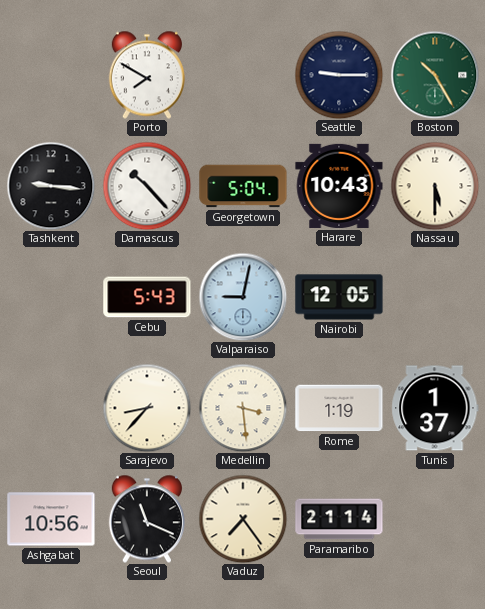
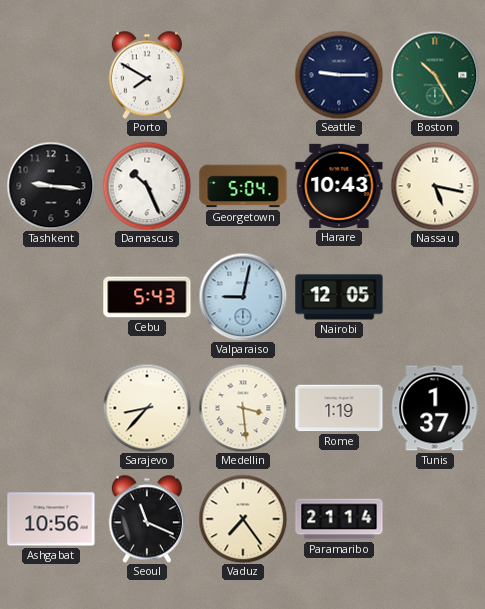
Damascus: 10:23 -> 10:26 (147, 186)
Nassau: 5:30 -> 5:17 (435, 186)
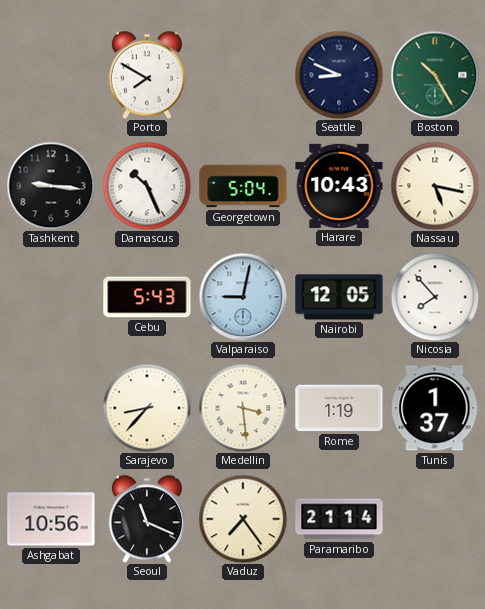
Seattle: 9:15 -> 8:49 (339, 75)
Nicosia: none -> 7:53 (435, 297)
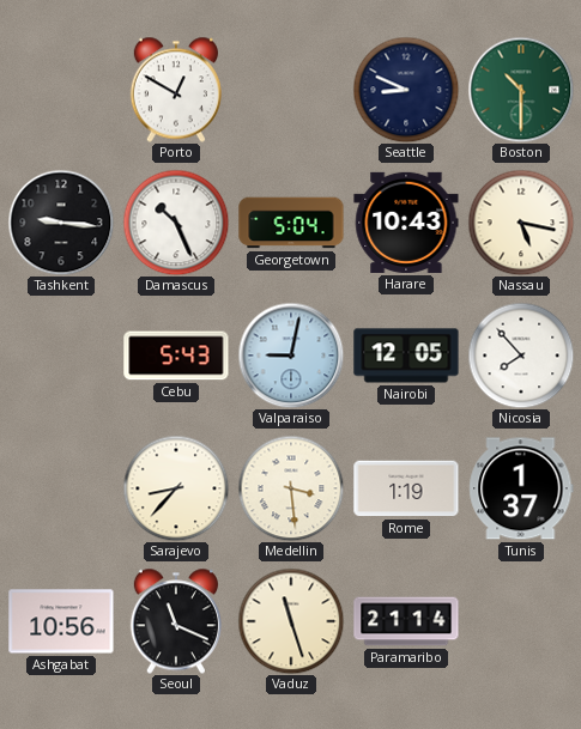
Porto: 7:50 -> 12:50 (175, 90)
Boston: 10:25 -> 10:30 (521, 90)
Vaduz: 7:24 -> 11:27 (291, 621)
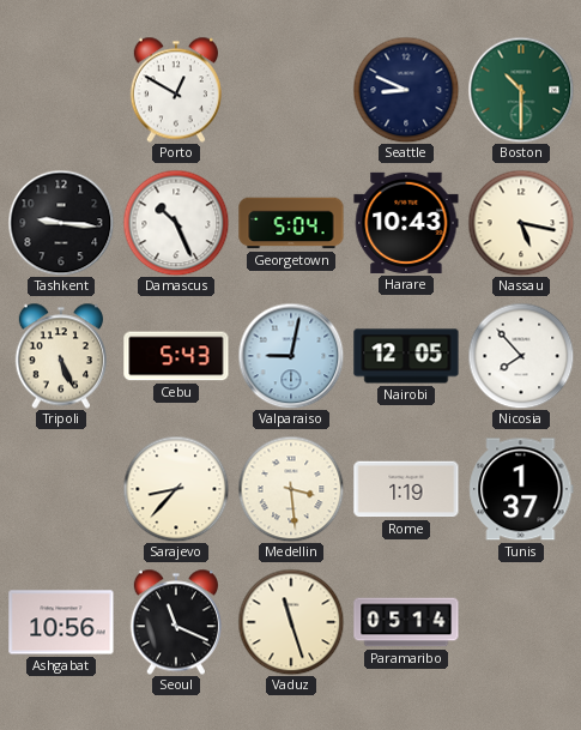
Tripoli: none -> 5:26 (60, 356)
Paramaribo: 21:14 -> 05:14 (406, 622)
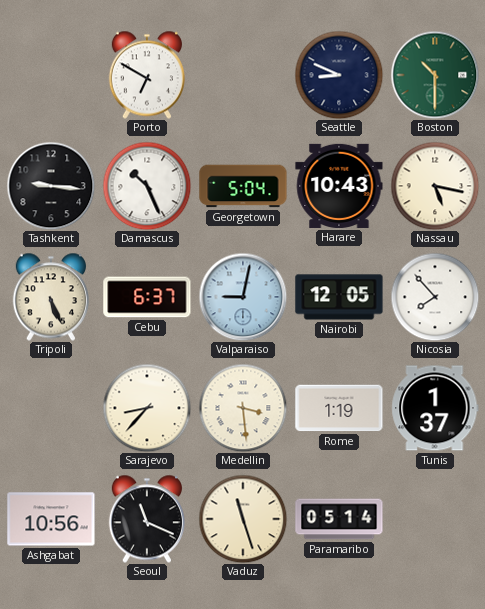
Porto: 12:50 -> 6:50 (146, 75)
Cebu: 5:43 -> 6:37 (147, 297)
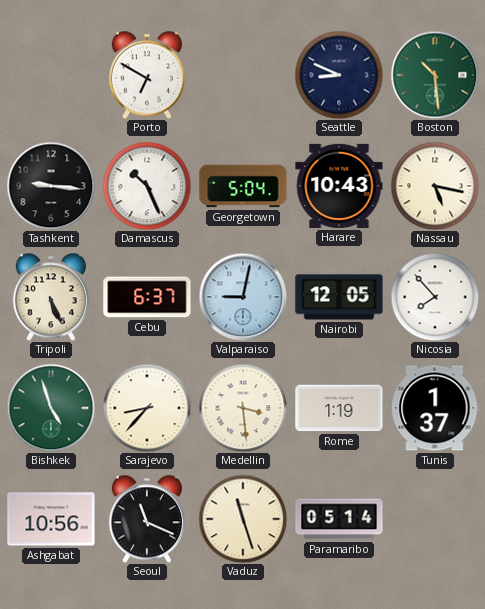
Boston: 10:30 -> 10:29 (435, 75)
Bishkek: none -> 4:57 (51, 408)
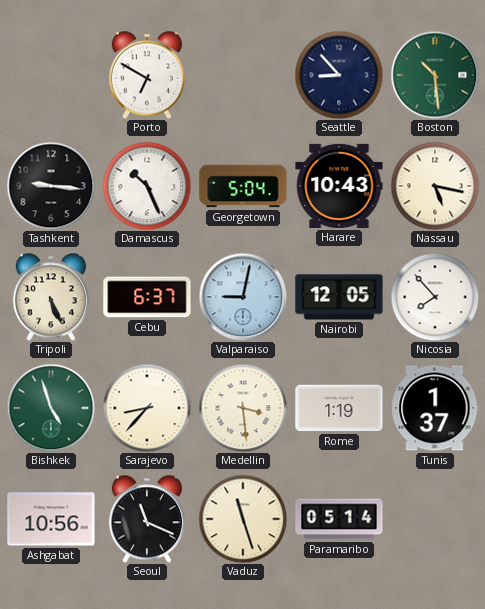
Seattle: 8:49 -> 8:53 (339, 75)
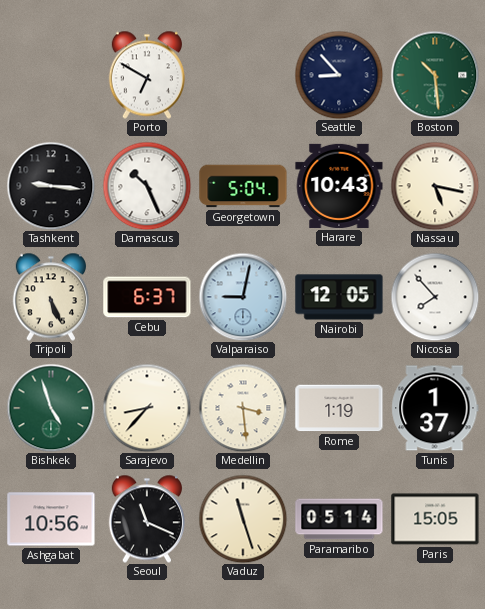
Paris: none -> 15:05 (435, 519)
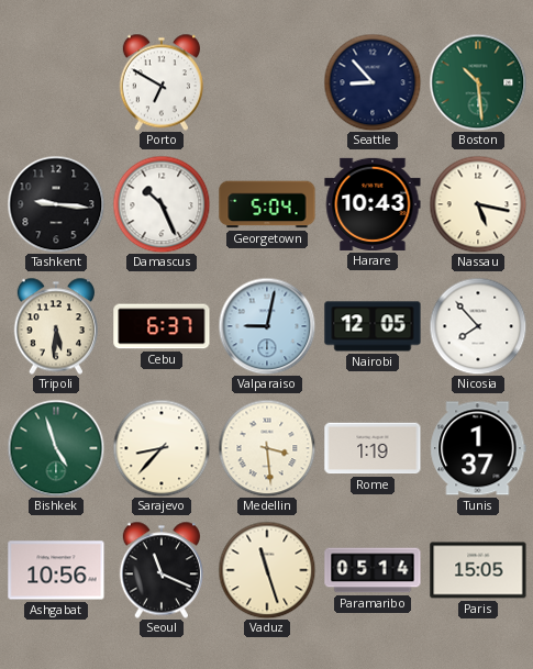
Tripoli: 5:26 -> 5:31 (55, 326)
